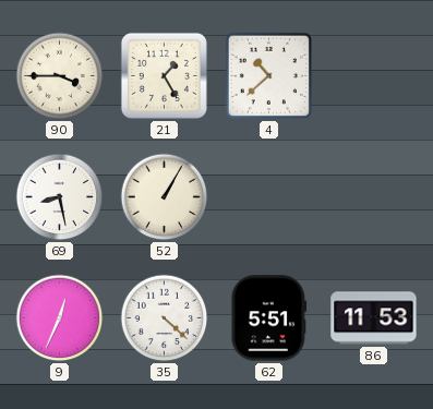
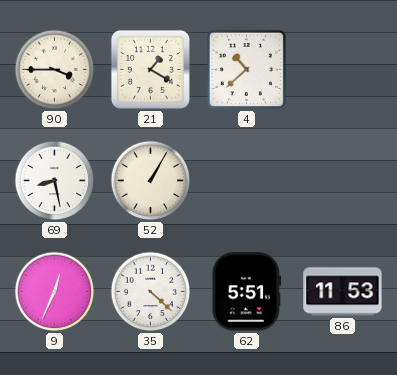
21: 1:25 -> 1:20 (150, 69)
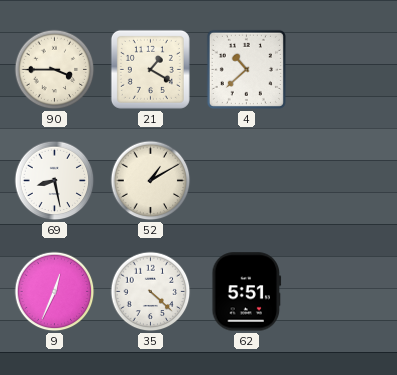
52: 1:05 -> 1:10 (151, 181)
86: 11:53 -> none (343, 292)
